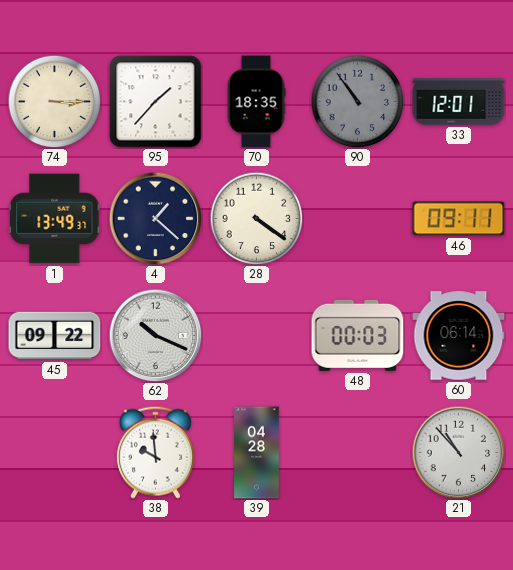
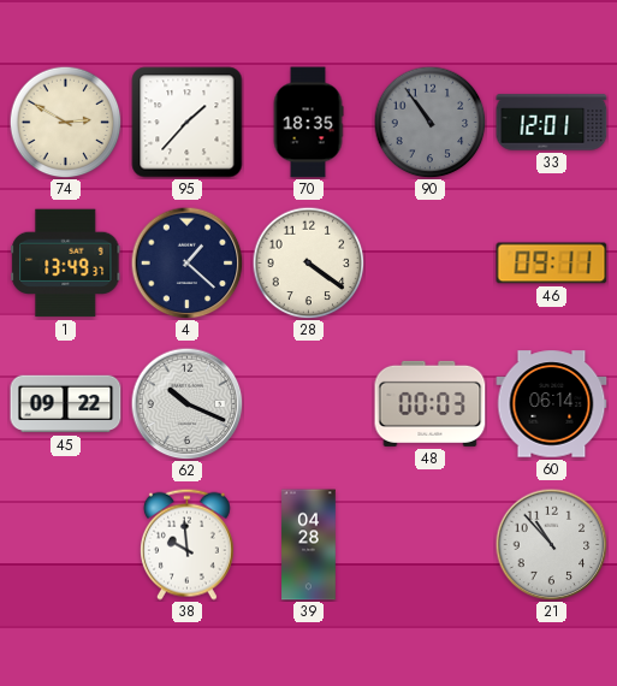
74: 3:15 -> 2:50 (65, 122)
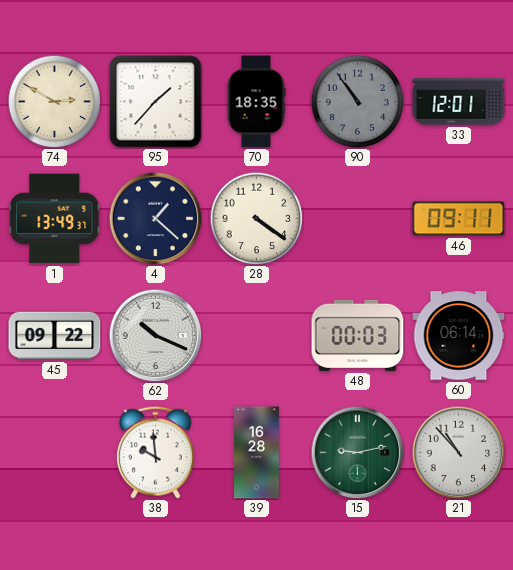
39: 04:28 -> 16:28 (257, 453)
15: none -> 9:13 (357, 452)
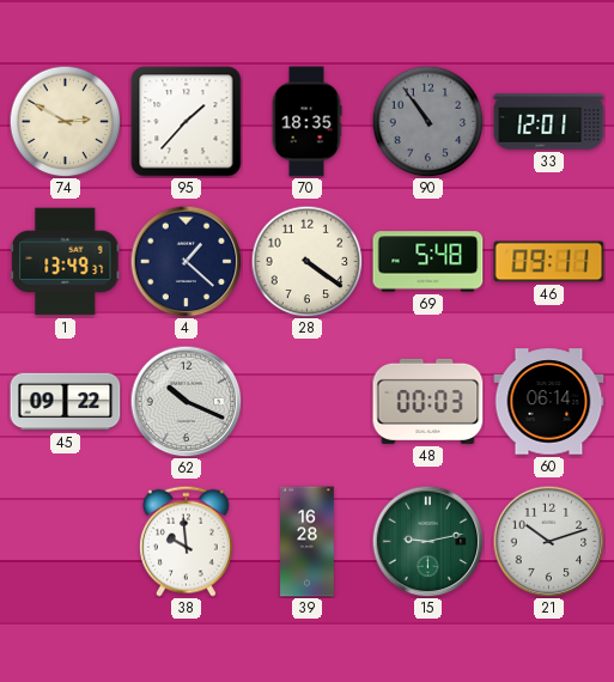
69: none -> 5:48 (428, 262)
21: 10:53 -> 10:12 (548, 541)
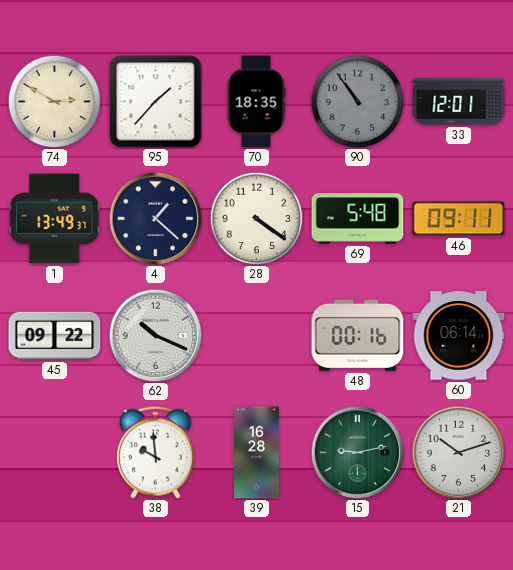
48: 00:03 -> 00:16 (358, 335)
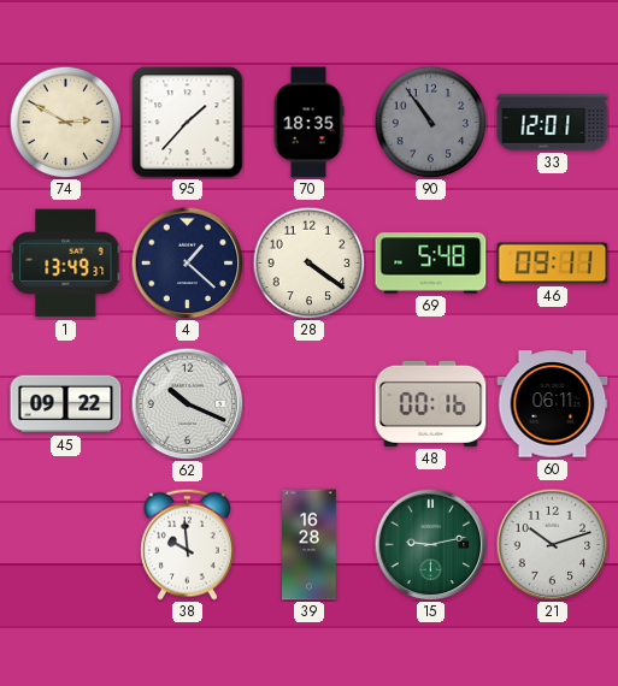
60: 06:14 -> 06:11 (553, 404)
